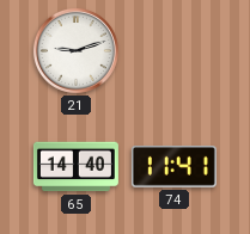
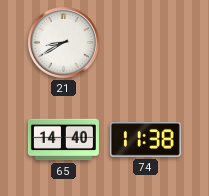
21: 9:12 -> 8:40 (63, 42)
74: 11:41 -> 11:38 (145, 140)
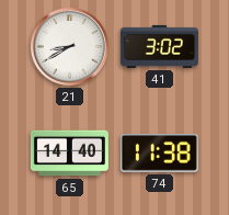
41: none -> 3:02 (159, 46)
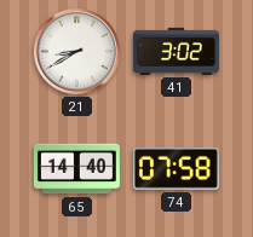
74: 11:38 -> 07:58 (176, 169)
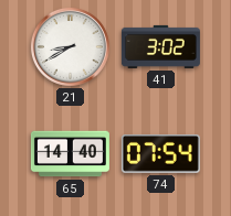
74: 07:58 -> 07:54 (160, 154)
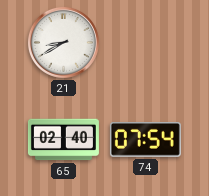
41: 3:02 -> none (160, 46)
65: 14:40 -> 02:40 (63, 140)
